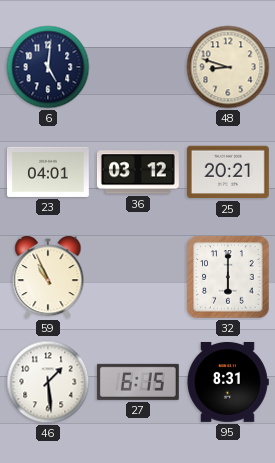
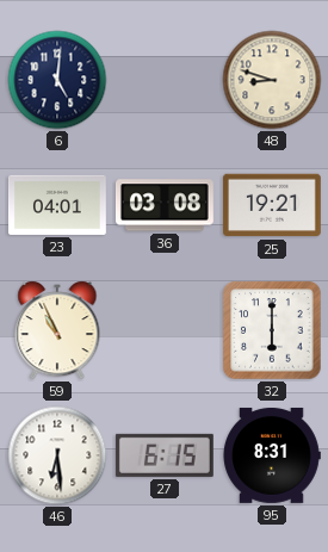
36: 03:12 -> 03:08 (165, 205)
25: 20:21 -> 19:21 (272, 205)
46: 1:29 -> 6:29 (57, 455)
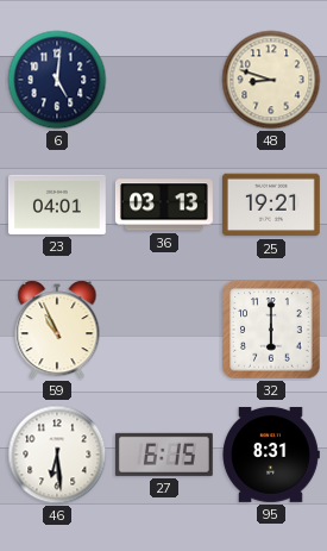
36: 03:08 -> 03:13 (164, 205)
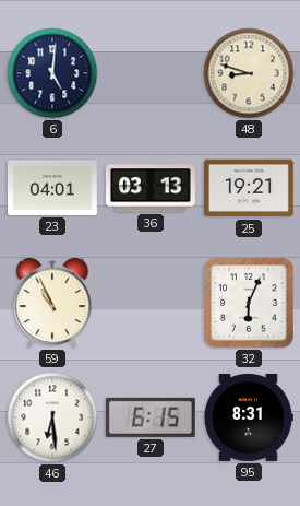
32: 6:00 -> 6:04 (249, 303)
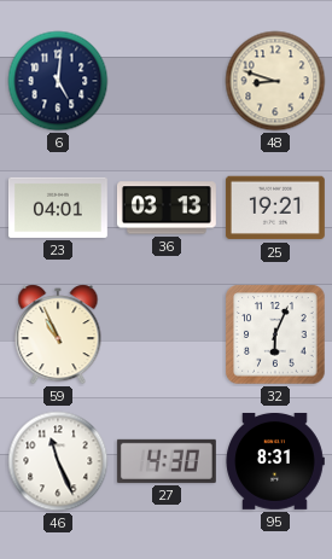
46: 6:29 -> 11:26 (58, 461)
27: 6:15 -> 4:30 (167, 461)
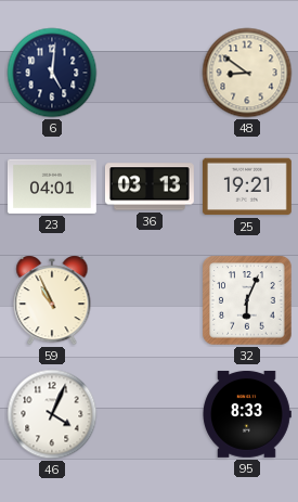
48: 8:48 -> 8:51 (247, 73)
46: 11:26 -> 4:04 (52, 414)
27: 4:30 -> none (167, 461)
95: 8:31 -> 8:33 (247, 414)
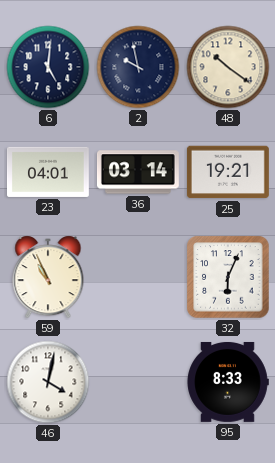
2: none -> 9:58 (138, 67)
48: 8:51 -> 10:21 (228, 67)
36: 03:13 -> 03:14 (138, 172)
46: 4:04 -> 4:02 (48, 382)
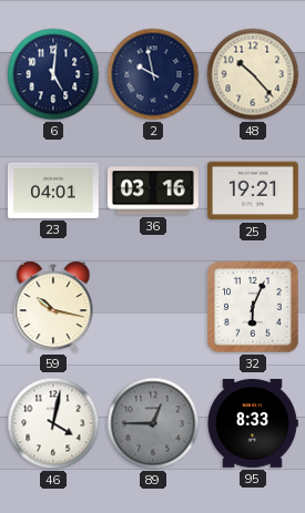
48: 10:21 -> 10:23 (253, 74)
36: 03:14 -> 03:16 (153, 191)
59: 10:56 -> 10:17 (53, 307)
89: none -> 12:45 (153, 423)
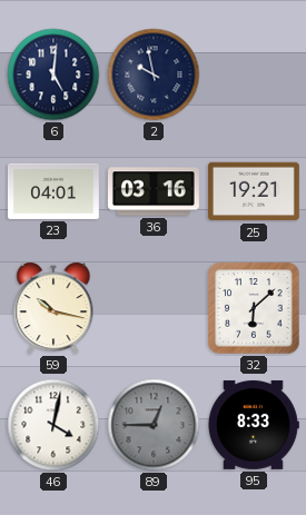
48: 10:23 -> none (253, 74)
32: 6:04 -> 6:08 (254, 308)
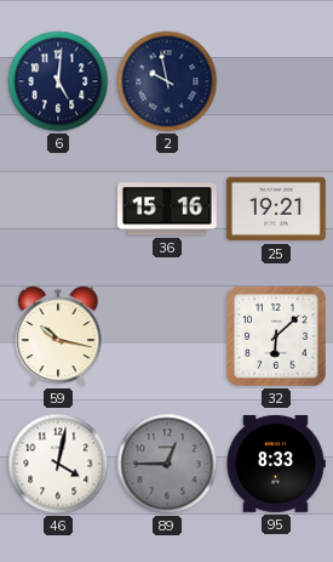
23: 04:01 -> none (53, 191)
36: 03:16 -> 15:16 (167, 209)
